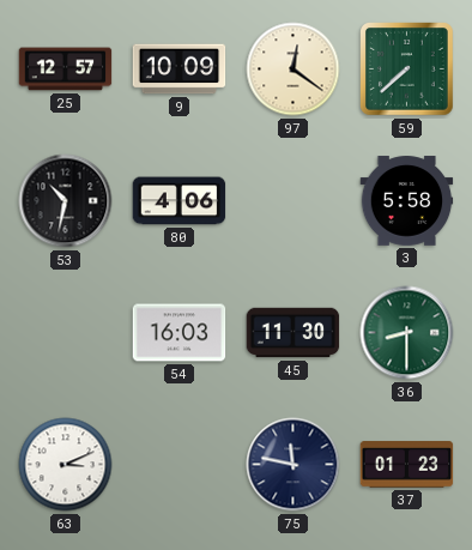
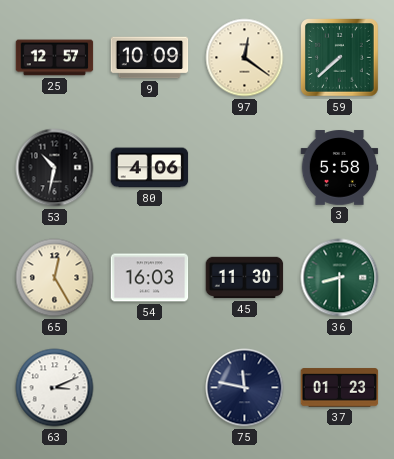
65: none -> 12:25 (55, 278)
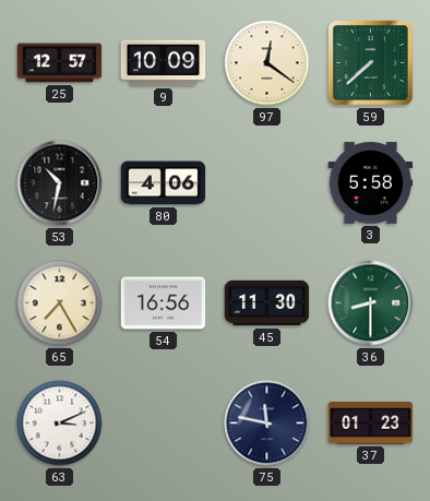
65: 12:25 -> 7:25 (60, 303)
54: 16:03 -> 16:56 (164, 303)
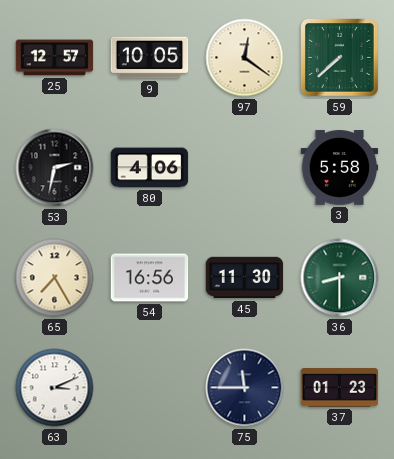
9: 10:09 -> 10:05 (150, 58)
53: 10:32 -> 2:32 (55, 168)
75: 11:47 -> 11:45 (245, 388)
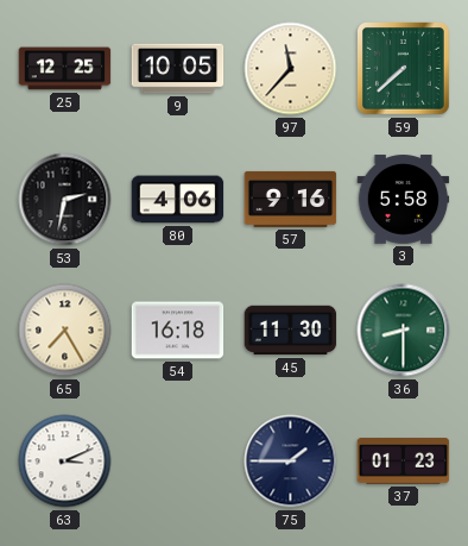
25: 12:57 -> 12:25 (65, 69)
97: 12:21 -> 11:37 (291, 69)
57: none -> 9:16 (291, 199)
54: 16:56 -> 16:18 (178, 331)
75: 11:45 -> 1:45 (291, 462)
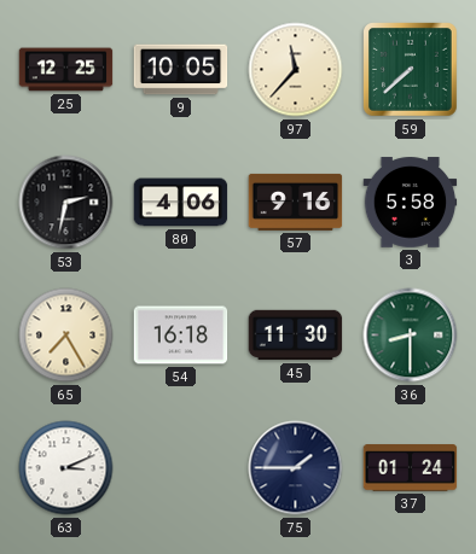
37: 01:23 -> 01:24 (411, 468)
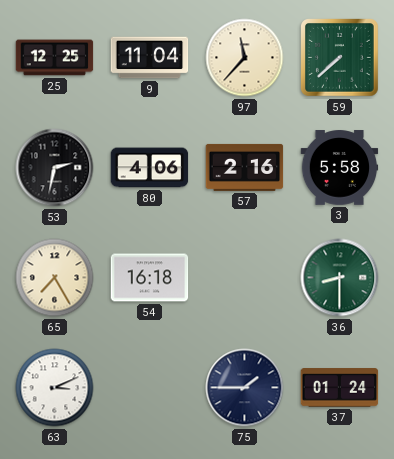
9: 10:05 -> 11:04 (150, 58)
57: 9:16 -> 2:16 (245, 167)
45: 11:30 -> none (296, 336)
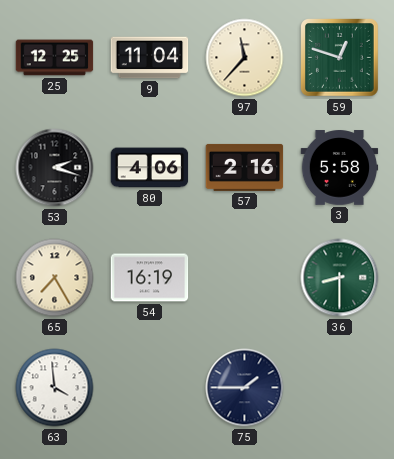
59: 7:38 -> 12:48 (340, 58)
53: 2:32 -> 2:18 (55, 168)
54: 16:18 -> 16:19 (150, 278)
63: 3:11 -> 3:59 (55, 388)
37: 01:24 -> none (340, 388)
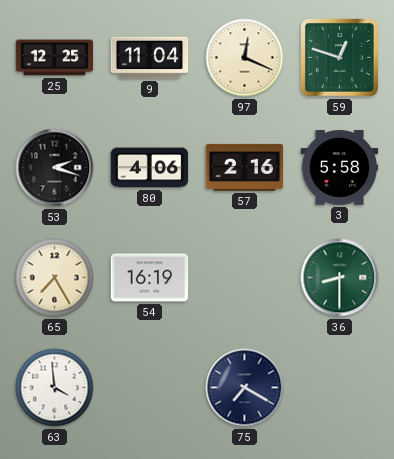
97: 11:37 -> 12:19 (245, 58)
75: 1:45 -> 7:20 (245, 388)
